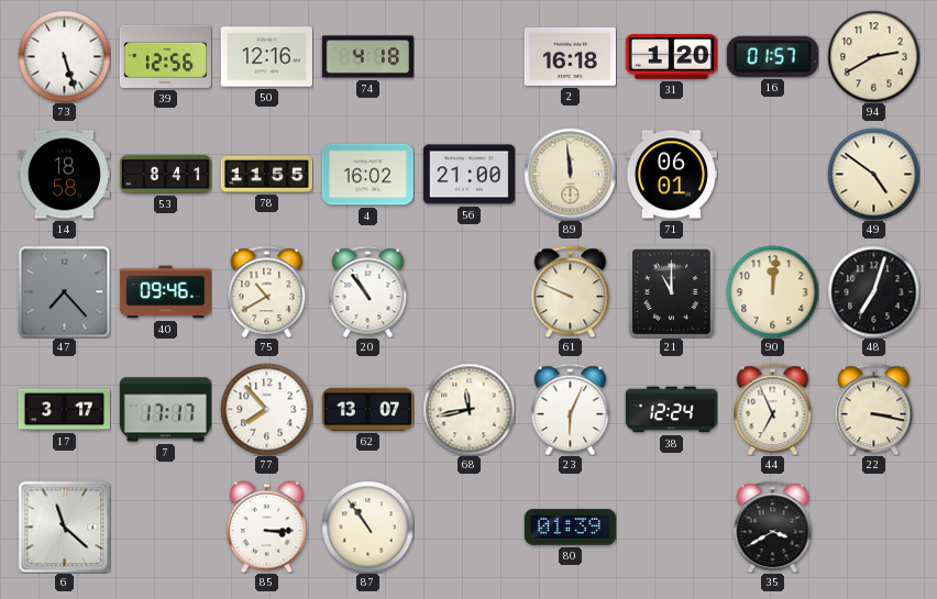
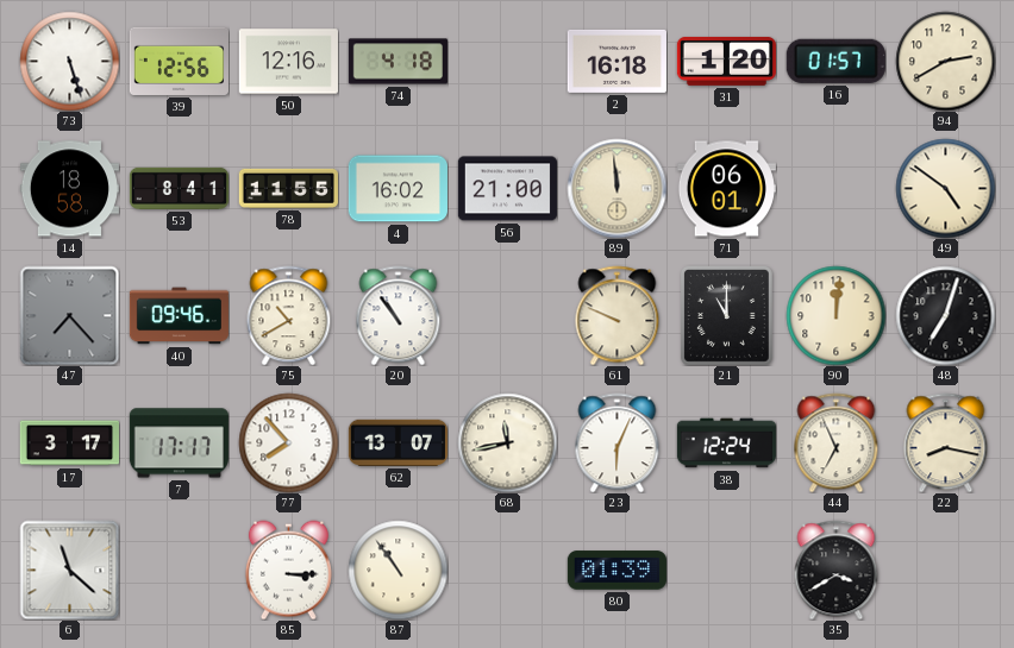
22: 3:17 -> 8:17 (946, 442)
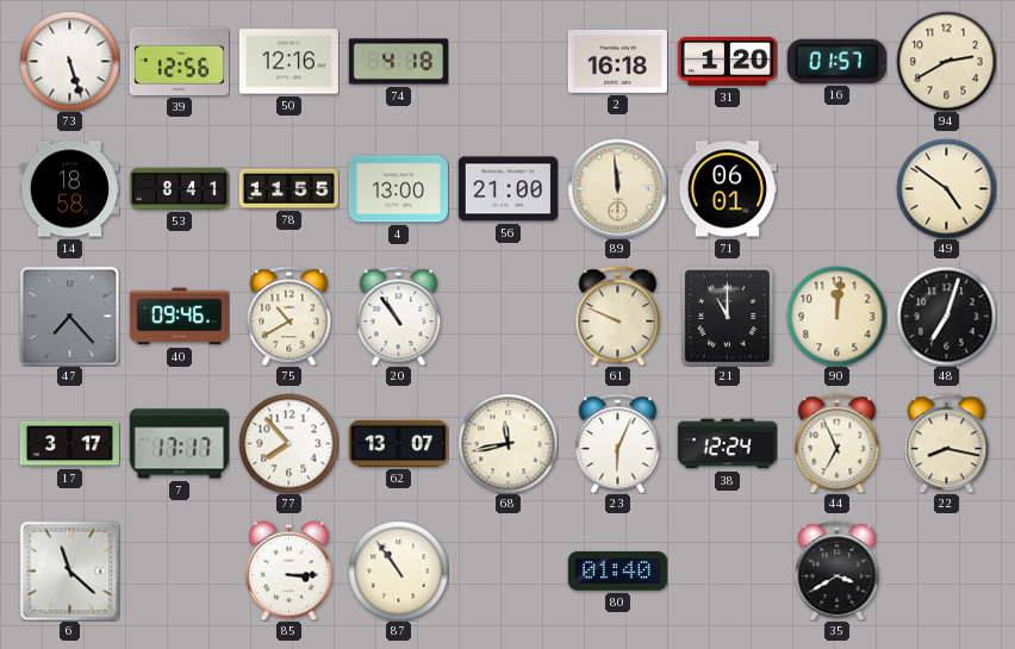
4: 16:02 -> 13:00 (398, 189)
80: 01:39 -> 01:40 (617, 572)
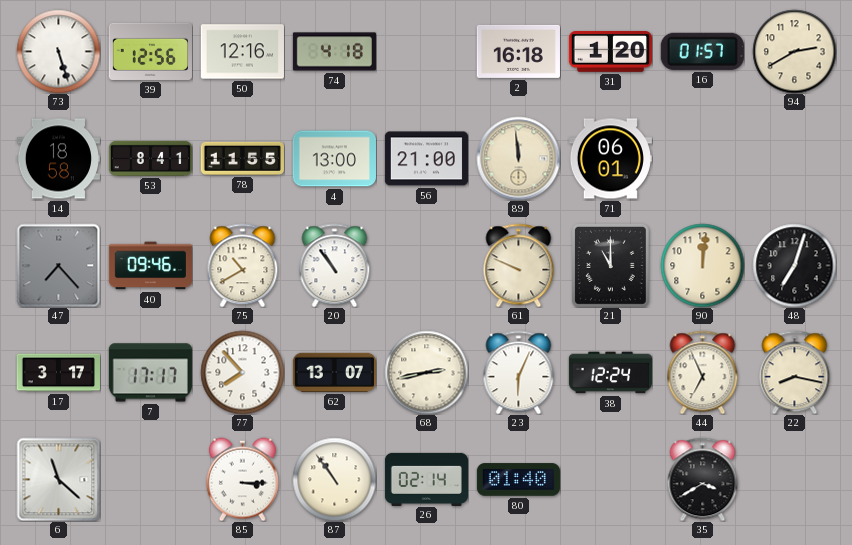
49: 4:51 -> none (946, 188)
68: 11:43 -> 2:43 (426, 372)
26: none -> 02:14 (426, 479)
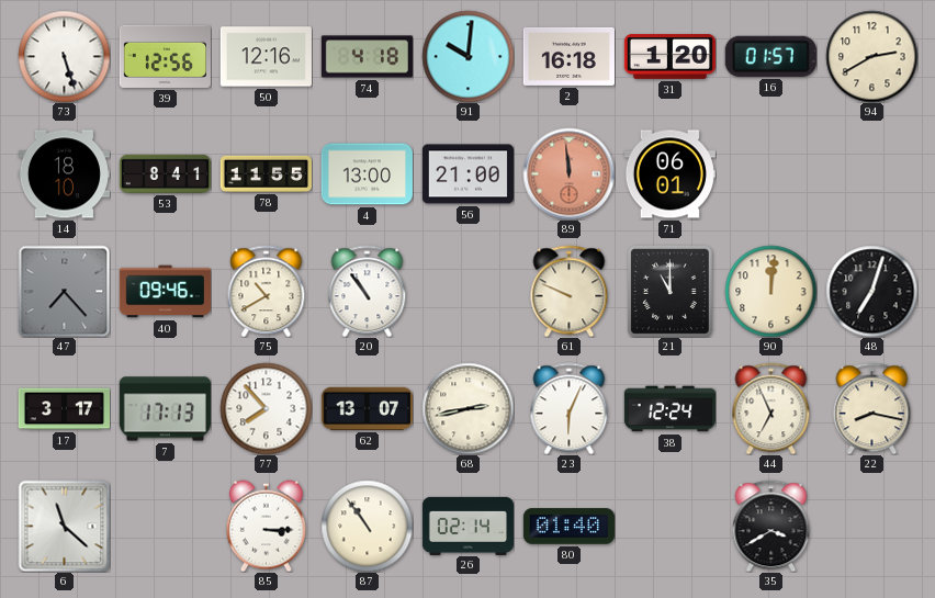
91: none -> 10:01 (467, 56)
14: 18:58 -> 18:10 (64, 174)
89 dial: cream -> salmon (568, 173)
7: 17:17 -> 17:13 (165, 409)
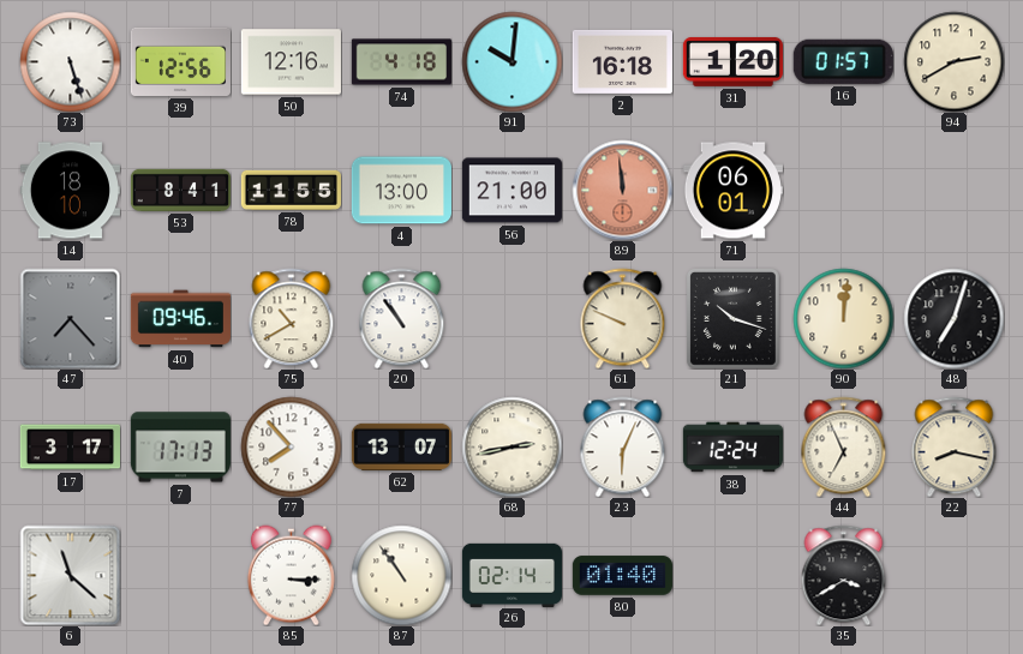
21: 11:00 -> 10:18 (732, 318)
